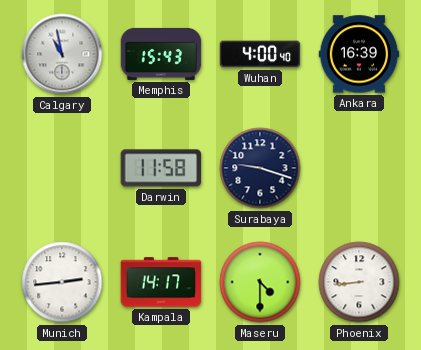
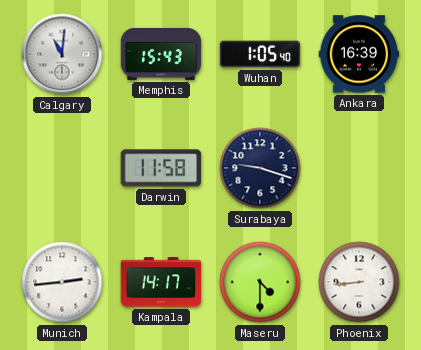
Calgary: 10:58 -> 11:01 (62, 54)
Wuhan: 4:00 -> 1:05 (260, 54)
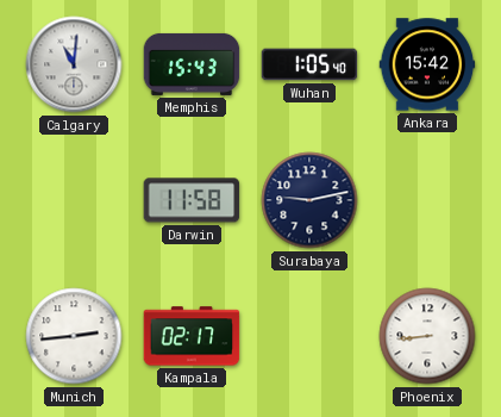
Ankara: 16:39 -> 15:42 (427, 64)
Surabaya: 9:18 -> 9:13 (309, 200)
Kampala: 14:17 -> 02:17 (192, 336)
Maseru: 4:30 -> none (260, 282)
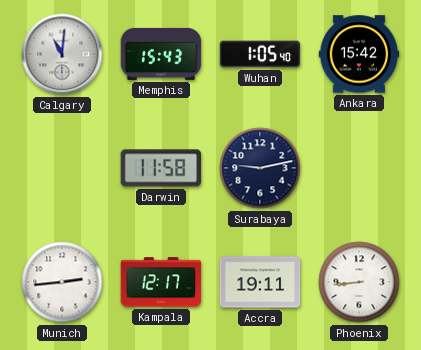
Kampala: 02:17 -> 12:17 (161, 282)
Accra: none -> 19:11 (260, 282)
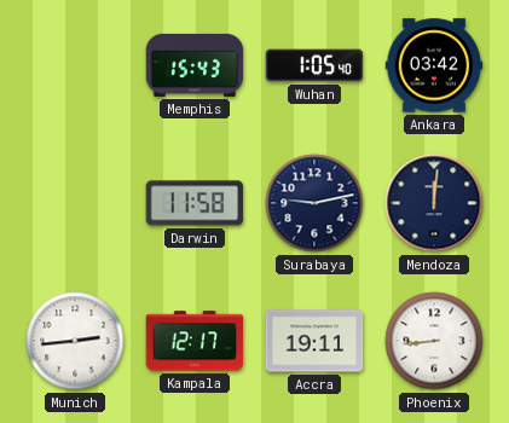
Calgary: 11:01 -> none (62, 54)
Ankara: 15:42 -> 03:42 (434, 65)
Mendoza: none -> 12:01 (434, 203)
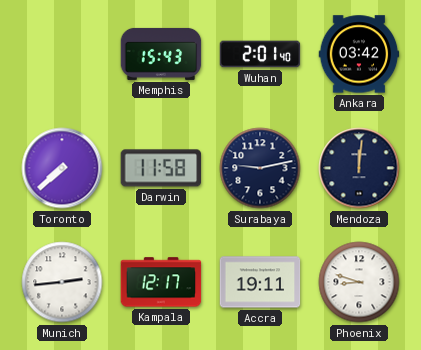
Wuhan: 1:05 -> 2:01 (260, 54)
Toronto: none -> 7:38 (62, 168)
Phoenix: 8:44 -> 8:48 (359, 282)
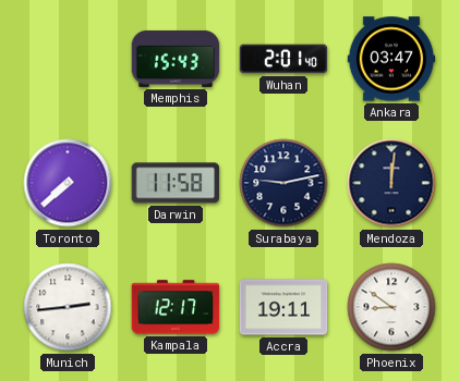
Ankara: 03:42 -> 03:47 (391, 59)
Phoenix: 8:48 -> 8:51 (391, 307)
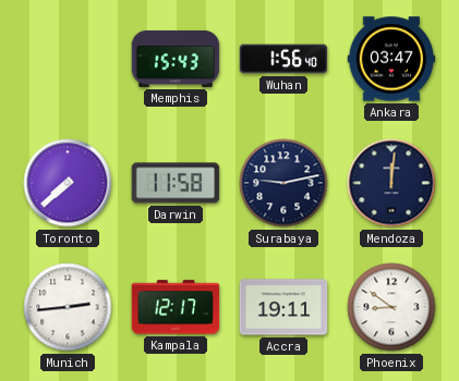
Wuhan: 2:01 -> 1:56 (283, 59)
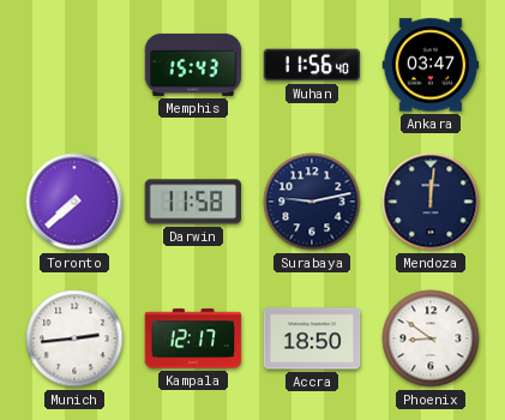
Wuhan: 1:56 -> 11:56 (312, 65)
Accra: 19:11 -> 18:50 (312, 338)
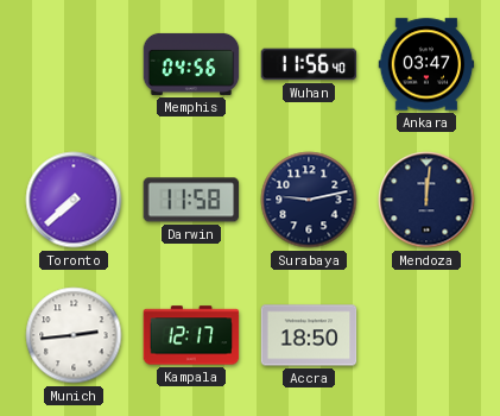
Memphis: 15:43 -> 04:56 (191, 64)
Phoenix: 8:51 -> none (431, 338)
